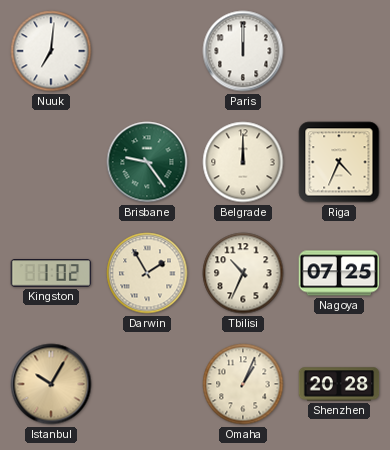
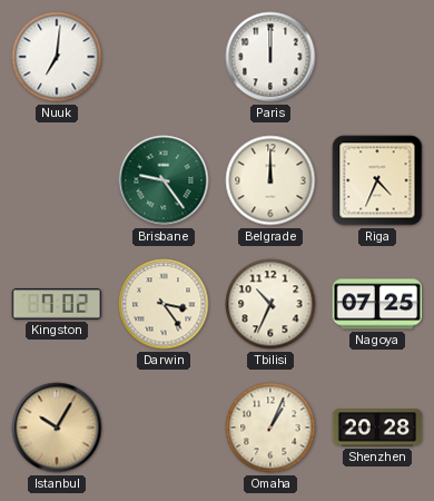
Kingston: 1:02 -> 7:02 (57, 304)
Darwin: 1:55 -> 3:24 (164, 304)
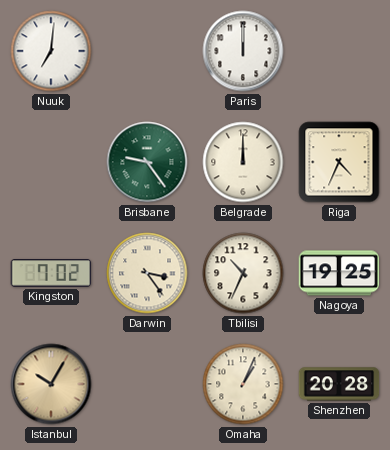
Nagoya: 07:25 -> 19:25 (339, 273)
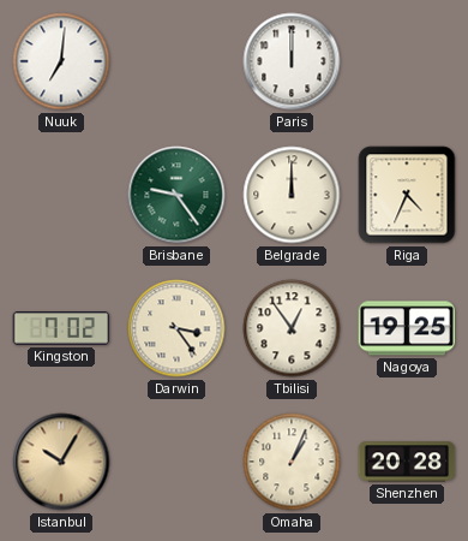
Tbilisi: 10:34 -> 12:54 (292, 328)
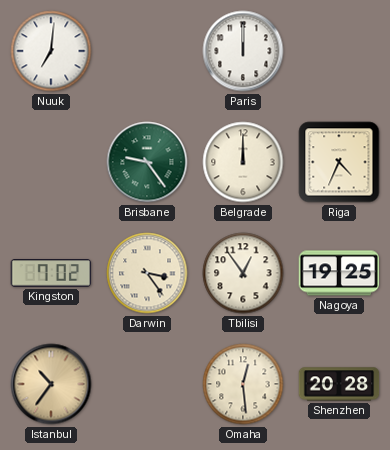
Istanbul: 10:05 -> 10:36 (51, 384)
Omaha: 1:04 -> 12:29 (243, 384)
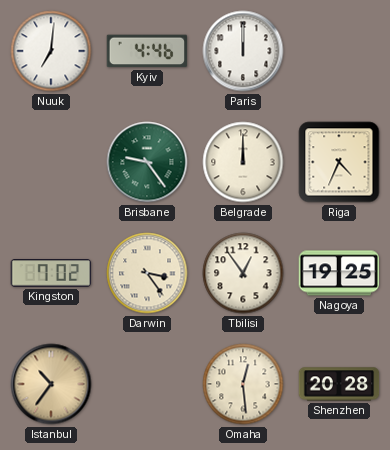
Kyiv: none -> 4:46 (147, 51)
